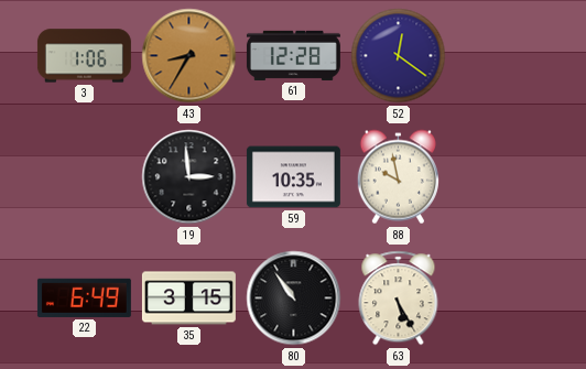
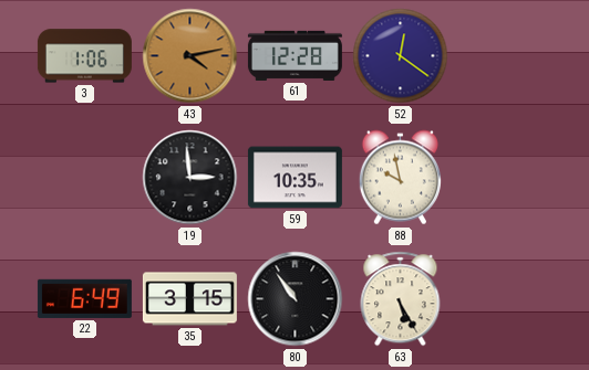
43: 8:35 -> 4:13 (190, 56)
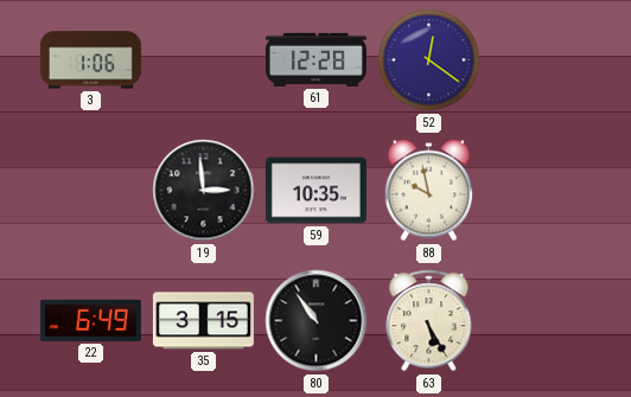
43: 4:13 -> none (190, 56)
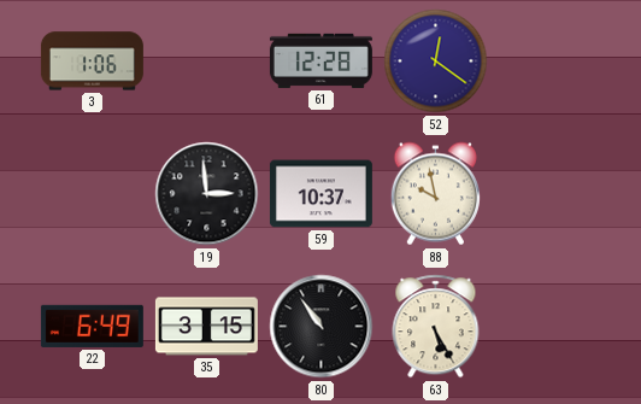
59: 10:35 -> 10:37 (320, 194)
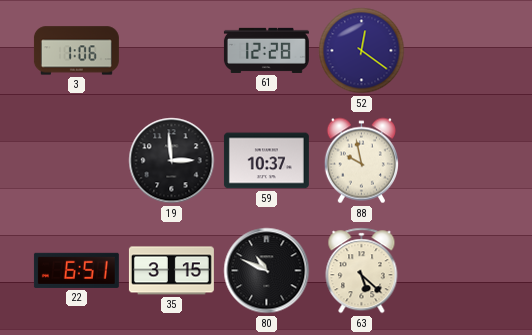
22: 6:49 -> 6:51 (76, 270)
80: 10:54 -> 10:49 (267, 271)
63: 5:25 -> 5:22 (362, 271)
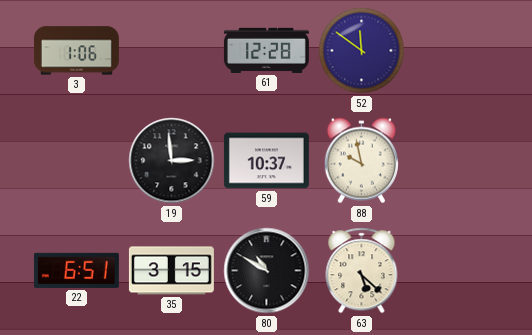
52: 12:21 -> 11:51 (362, 51)
80: 10:49 -> 10:50 (267, 271)
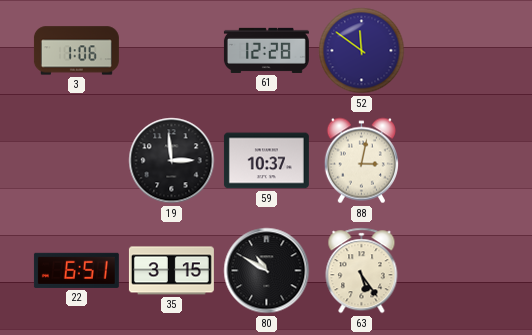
88: 9:58 -> 3:02 (361, 161)
63: 5:22 -> 5:24 (362, 271)
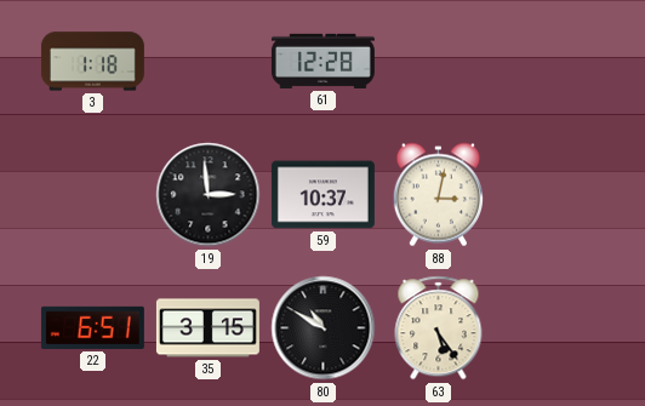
3: 1:06 -> 1:18 (92, 62)
52: 11:51 -> none (362, 51)
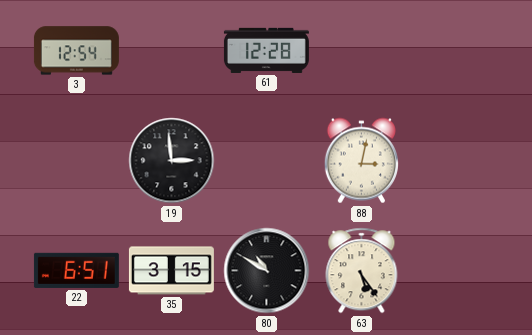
3: 1:18 -> 12:54 (76, 51)
59: 10:37 -> none (322, 195)
